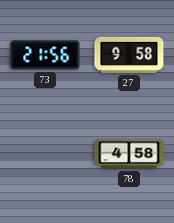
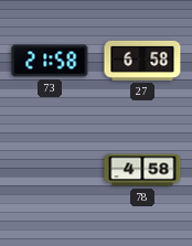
73: 21:56 -> 21:58 (50, 61)
27: 9:58 -> 6:58 (142, 61)
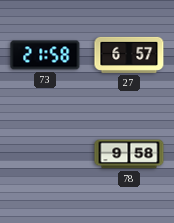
27: 6:58 -> 6:57 (129, 55)
78: 4:58 -> 9:58 (129, 154)
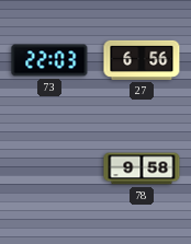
73: 21:58 -> 22:03 (49, 60)
27: 6:57 -> 6:56 (142, 60)
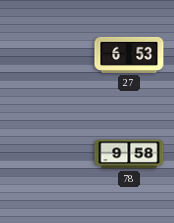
73: 22:03 -> none (49, 60)
27: 6:56 -> 6:53 (129, 55)
